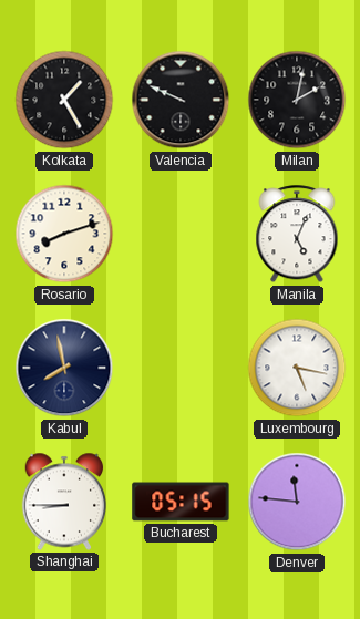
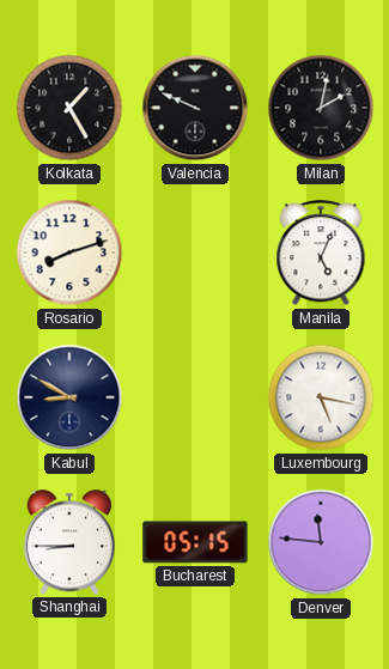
Kabul: 7:58 -> 8:50 (69, 397)
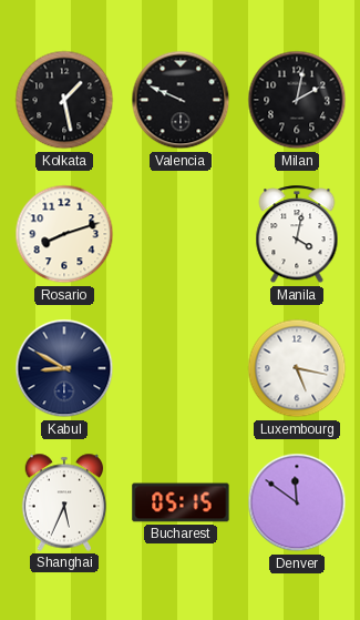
Kolkata: 1:25 -> 1:28 (64, 100)
Manila: 5:04 -> 4:02 (297, 235)
Shanghai: 8:45 -> 5:34 (64, 502)
Denver: 11:46 -> 11:51 (297, 502)
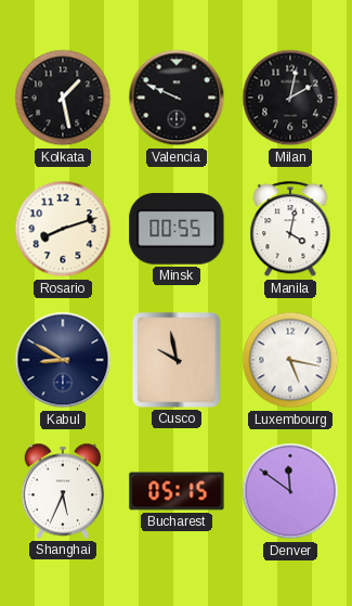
Minsk: none -> 00:55 (177, 230)
Cusco: none -> 9:58 (177, 360)
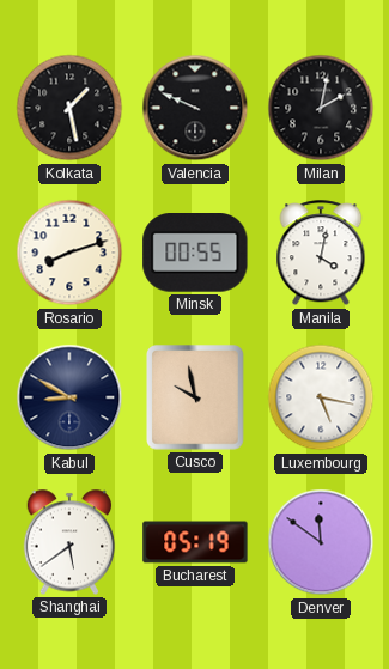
Shanghai: 5:34 -> 5:39 (69, 542)
Bucharest: 05:15 -> 05:19 (195, 542)
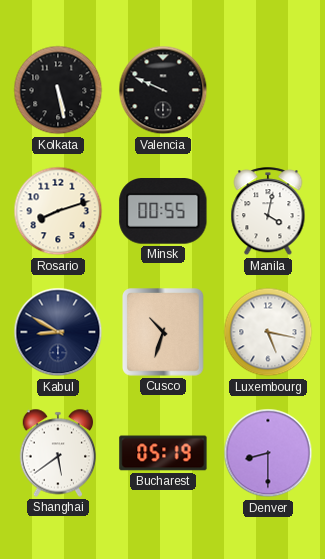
Kolkata: 1:28 -> 5:28 (58, 90)
Milan: 2:02 -> none (321, 108)
Cusco: 9:58 -> 10:33 (163, 332)
Denver: 11:51 -> 8:30 (268, 453)
